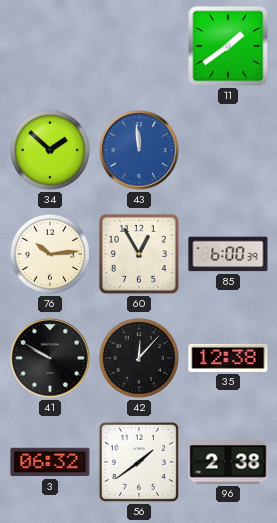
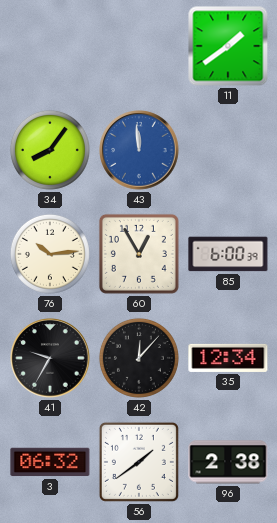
34: 1:52 -> 8:06 (50, 150)
41: 9:50 -> 9:35 (50, 358)
35: 12:38 -> 12:34 (228, 358)
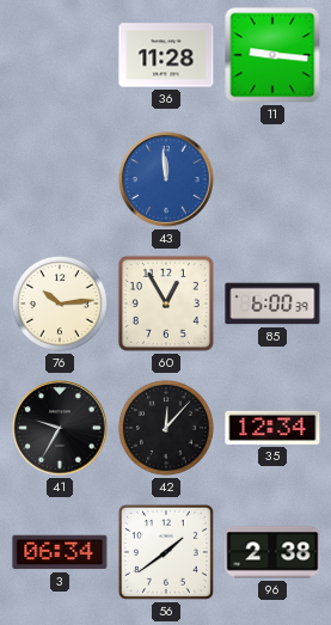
36: none -> 11:28 (166, 55)
11: 1:39 -> 9:16 (272, 55)
34: 8:06 -> none (50, 150)
3: 06:32 -> 06:34 (60, 552)
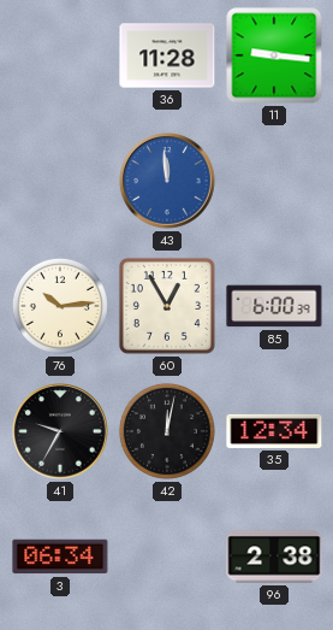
42: 12:07 -> 12:02 (167, 431)
56: 1:39 -> none (166, 552)
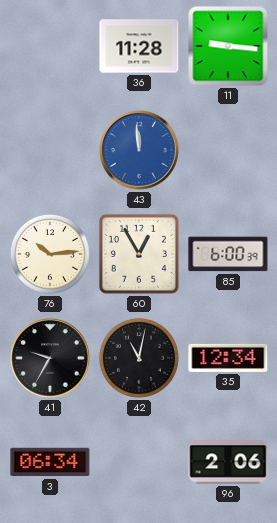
42: 12:02 -> 11:02 (139, 358)
96: 2:38 -> 2:06 (228, 462)
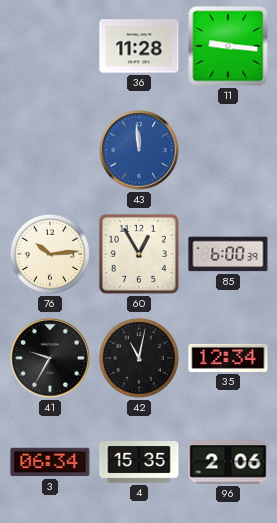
4: none -> 15:35 (139, 463)
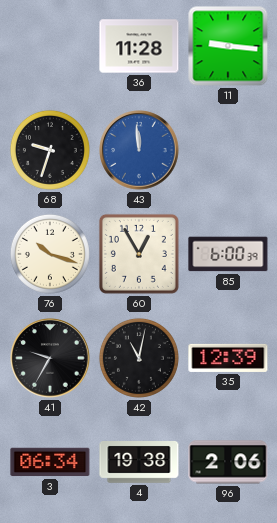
68: none -> 9:33 (50, 150)
76: 10:14 -> 10:18 (50, 254)
35: 12:34 -> 12:39 (228, 358)
4: 15:35 -> 19:38 (139, 463)
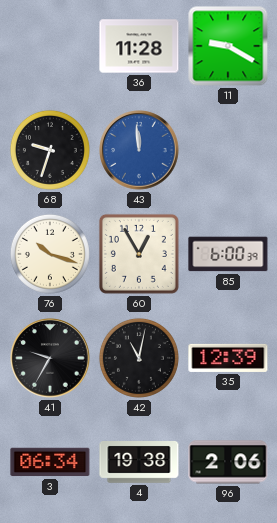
11: 9:16 -> 9:20 (228, 46)
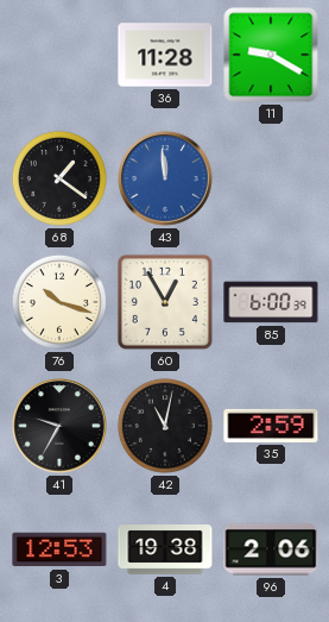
68: 9:33 -> 1:21 (59, 178)
35: 12:39 -> 2:59 (271, 426)
3: 06:34 -> 12:53 (59, 549)
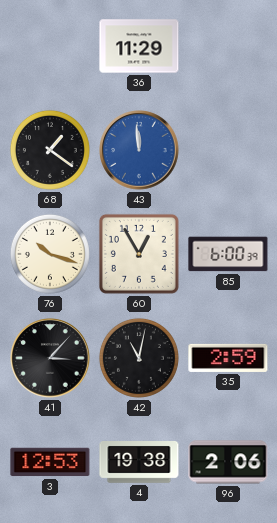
36: 11:28 -> 11:29 (139, 46)
11: 9:20 -> none (271, 55)
41: 9:35 -> 3:07 (50, 358)
